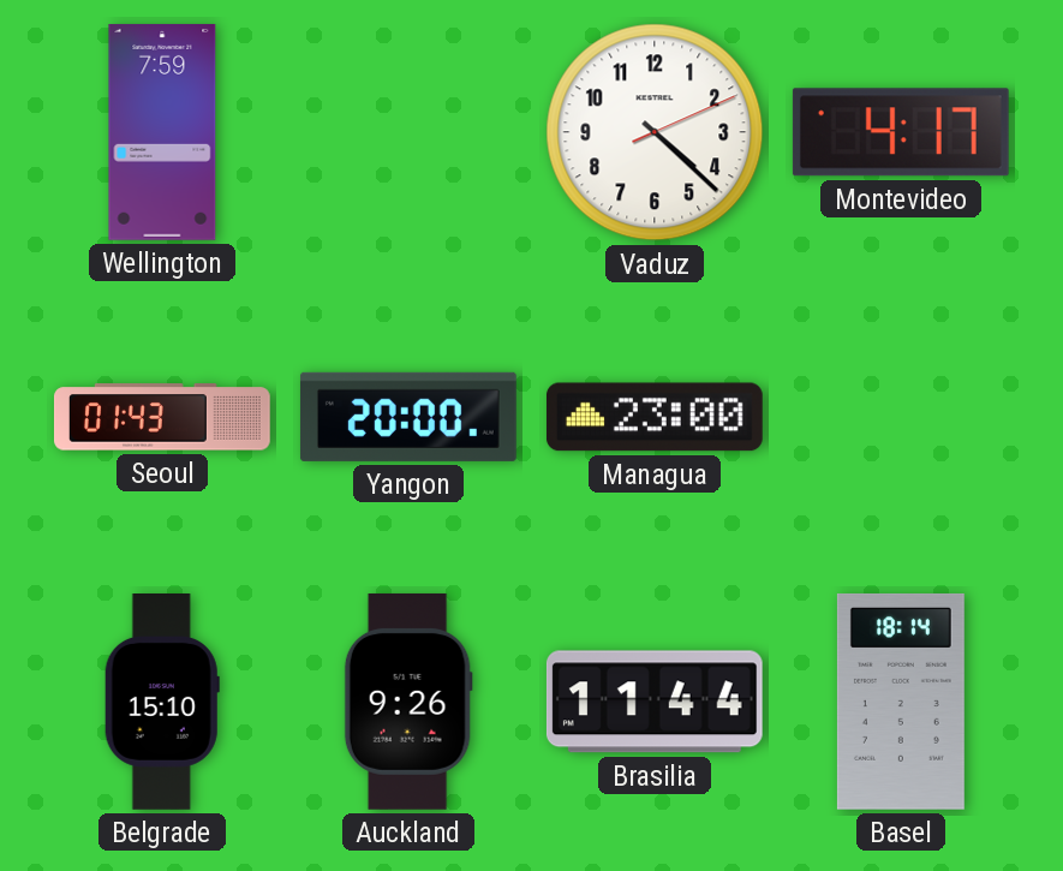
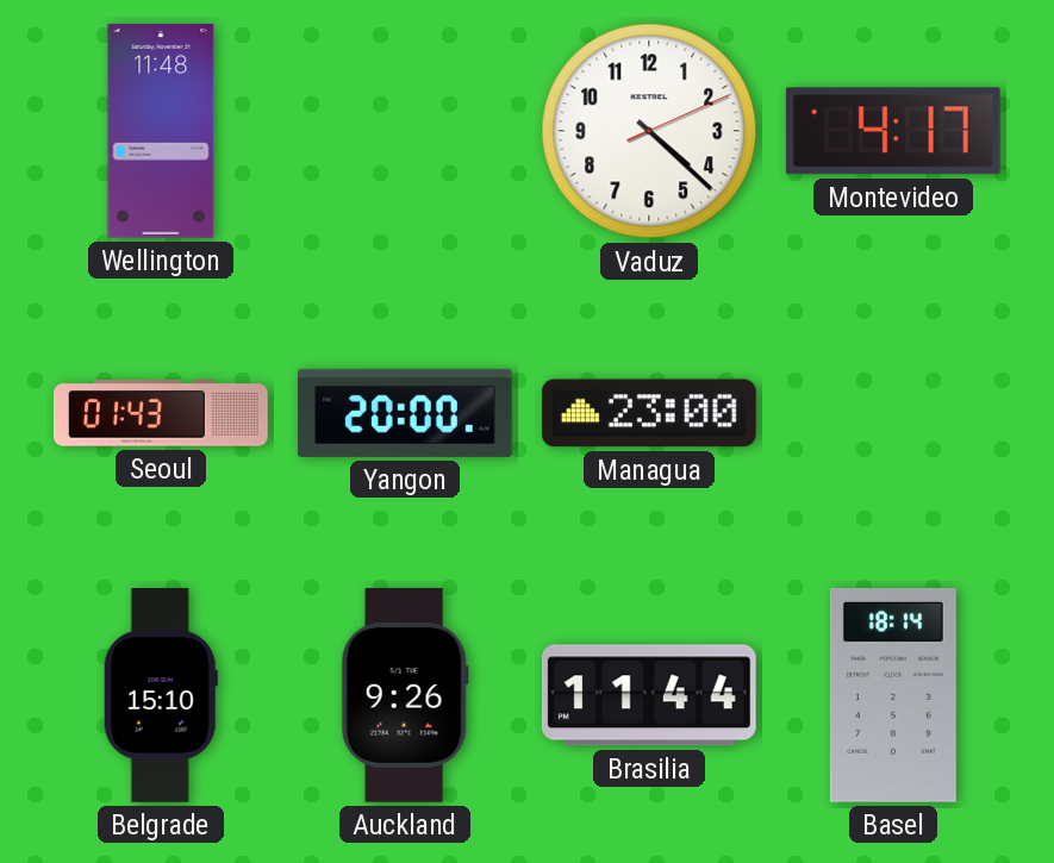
Wellington: 7:59 -> 11:48 (161, 131)
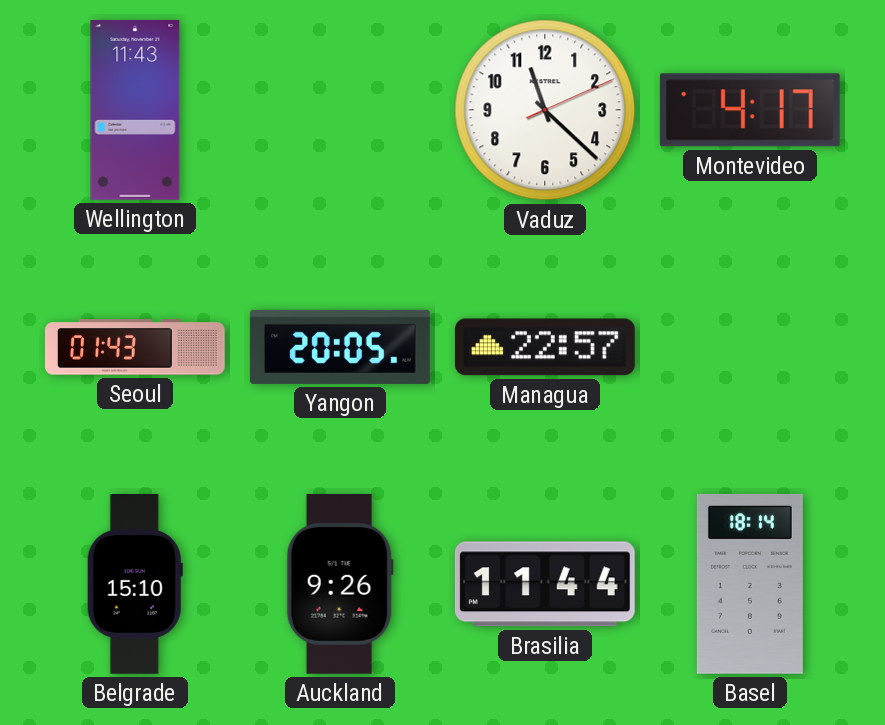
Wellington: 11:48 -> 11:43 (135, 110)
Vaduz: 4:22 -> 11:22 (545, 110)
Yangon: 20:00 -> 20:05 (340, 347)
Managua: 23:00 -> 22:57 (545, 347)
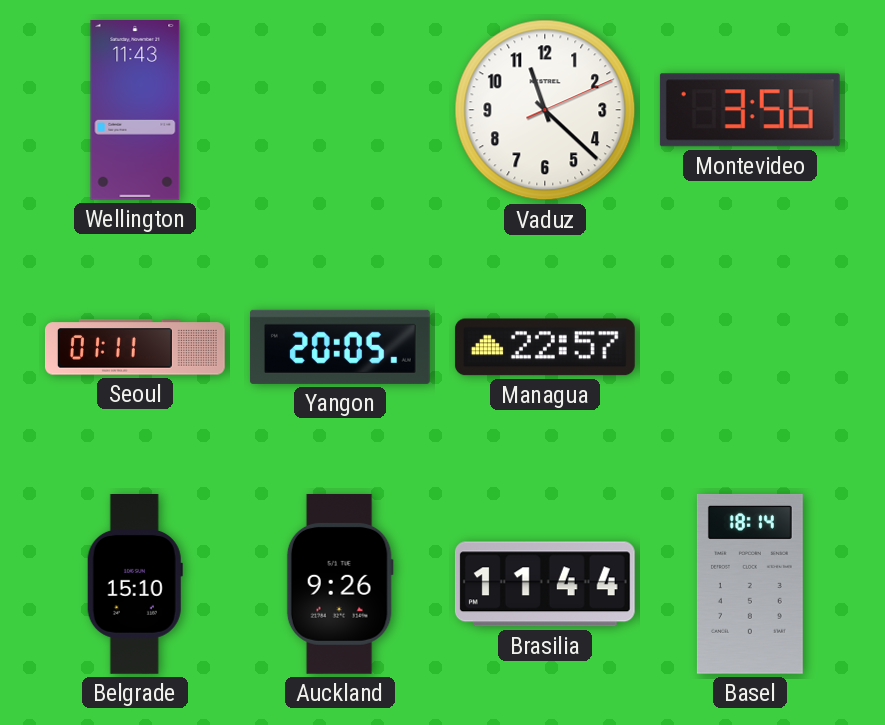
Montevideo: 4:17 -> 3:56 (750, 110)
Seoul: 01:43 -> 01:11 (135, 347)
